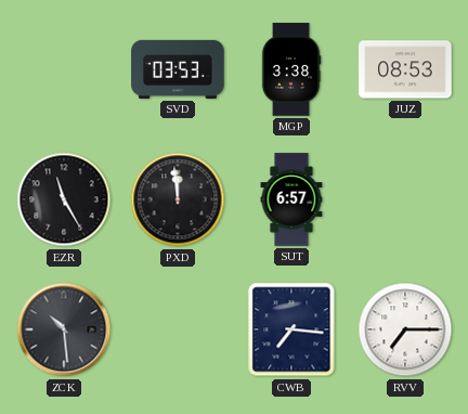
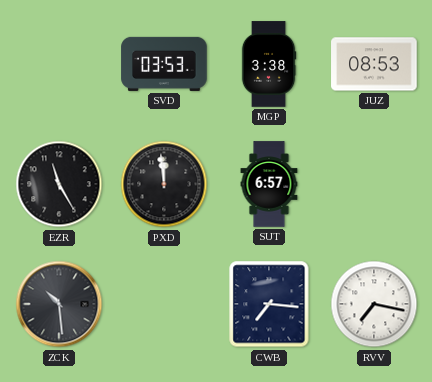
RVV: 7:15 -> 7:17 (374, 304)
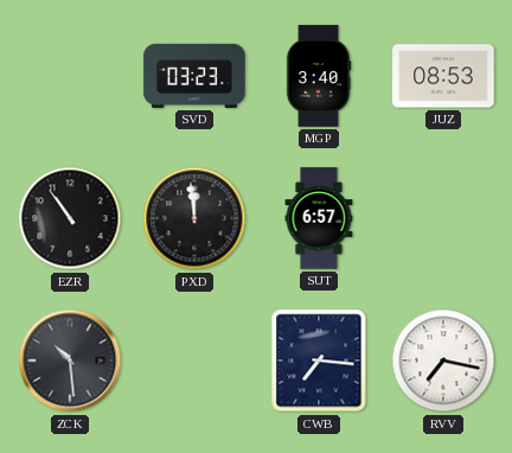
SVD: 03:53 -> 03:23 (194, 76)
MGP: 3:38 -> 3:40 (319, 76)
EZR: 11:25 -> 10:54 (70, 218)
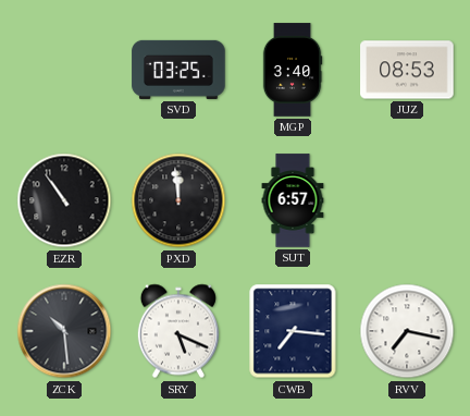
SVD: 03:23 -> 03:25 (178, 70)
SRY: none -> 5:19 (178, 331)
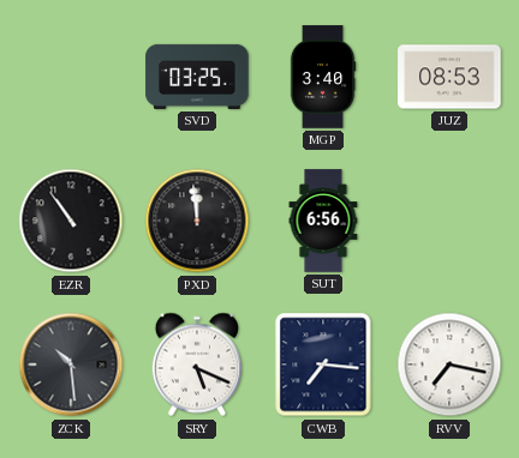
SUT: 6:57 -> 6:56 (323, 221)
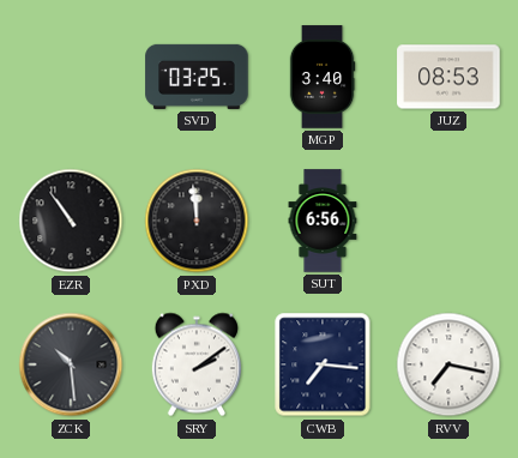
SRY: 5:19 -> 2:09 (197, 364)
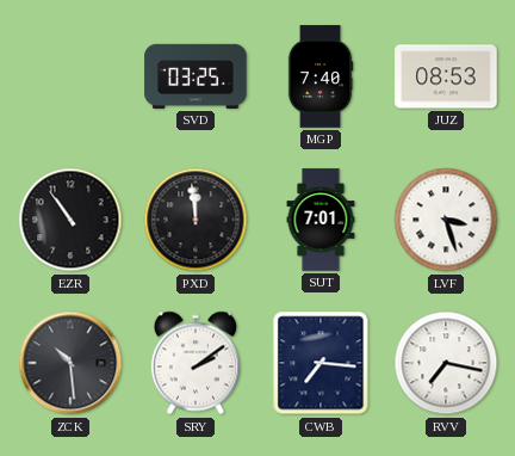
MGP: 3:40 -> 7:40 (321, 76)
SUT: 6:56 -> 7:01 (321, 220)
LVF: none -> 3:27 (446, 220)
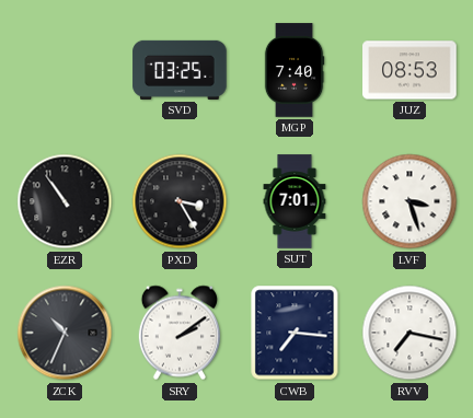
PXD: 11:59 -> 3:25 (180, 201)
ZCK: 10:29 -> 10:34 (65, 333)
